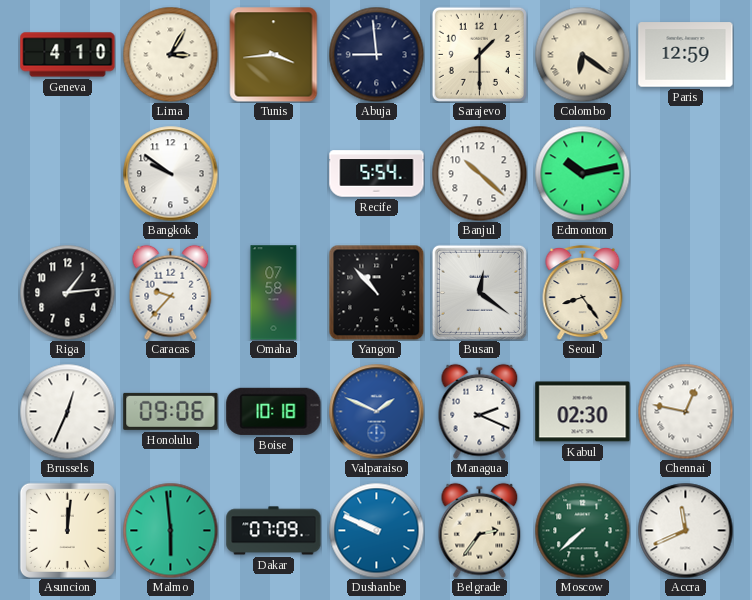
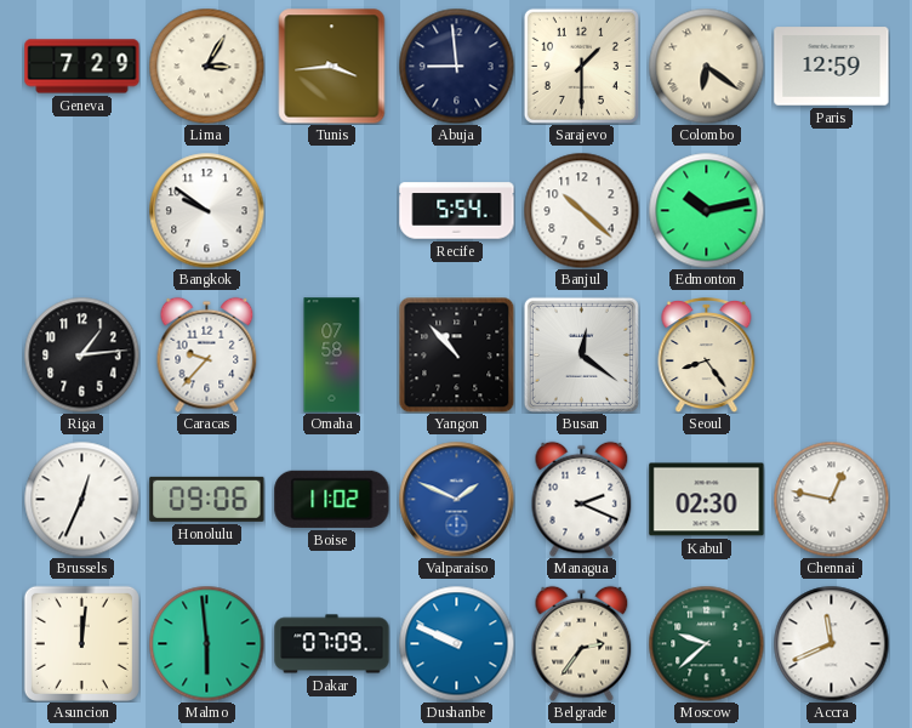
Geneva: 4:10 -> 7:29 (82, 67)
Boise: 10:18 -> 11:02 (332, 499)
Moscow: 7:38 -> 9:38 (706, 643)
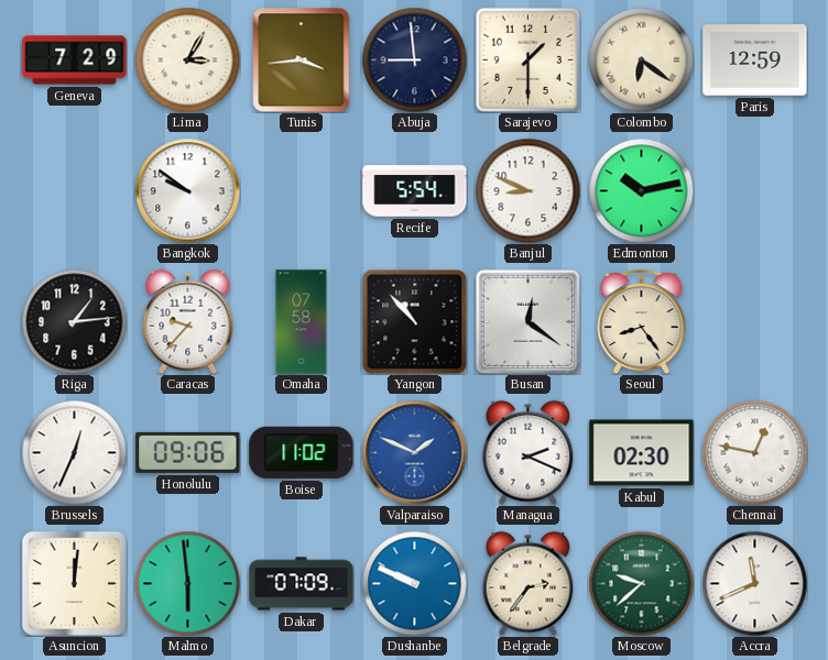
Banjul: 10:22 -> 8:49 (527, 190)
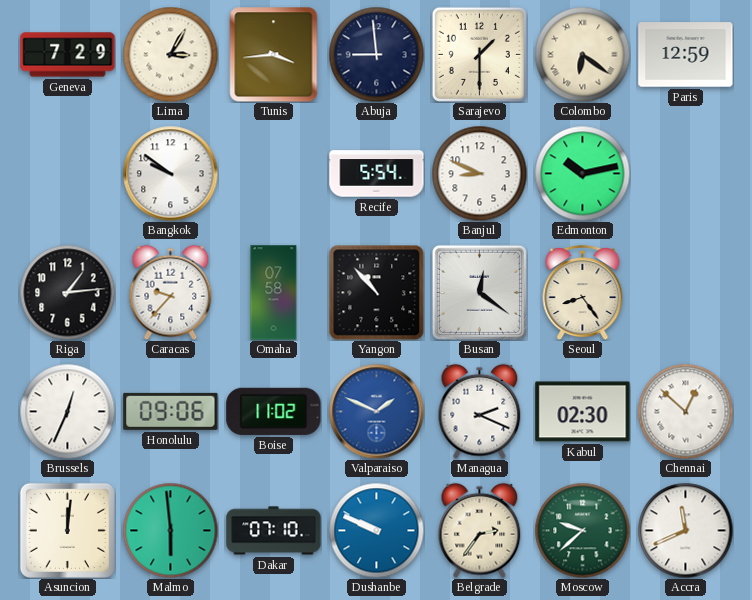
Chennai: 12:47 -> 12:52 (685, 411)
Dakar: 07:09 -> 07:10 (274, 531)
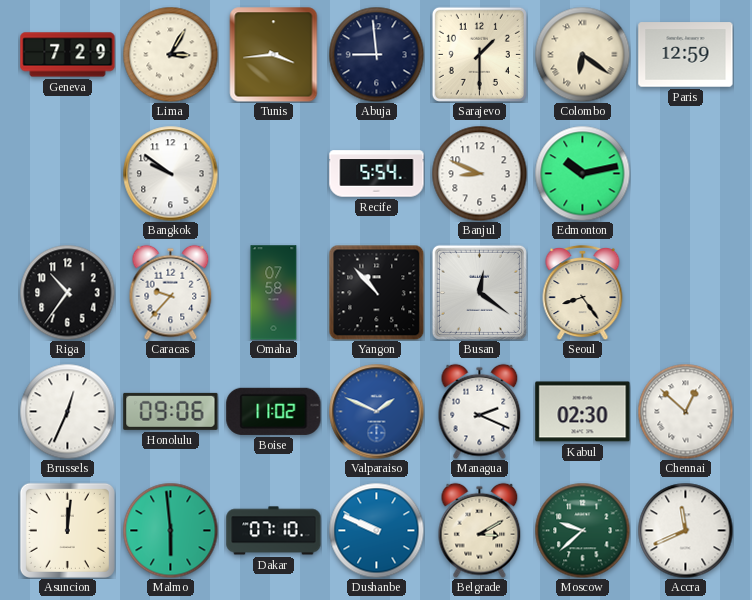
Riga: 1:14 -> 10:36 (67, 292)
Belgrade: 2:36 -> 3:10 (480, 530)
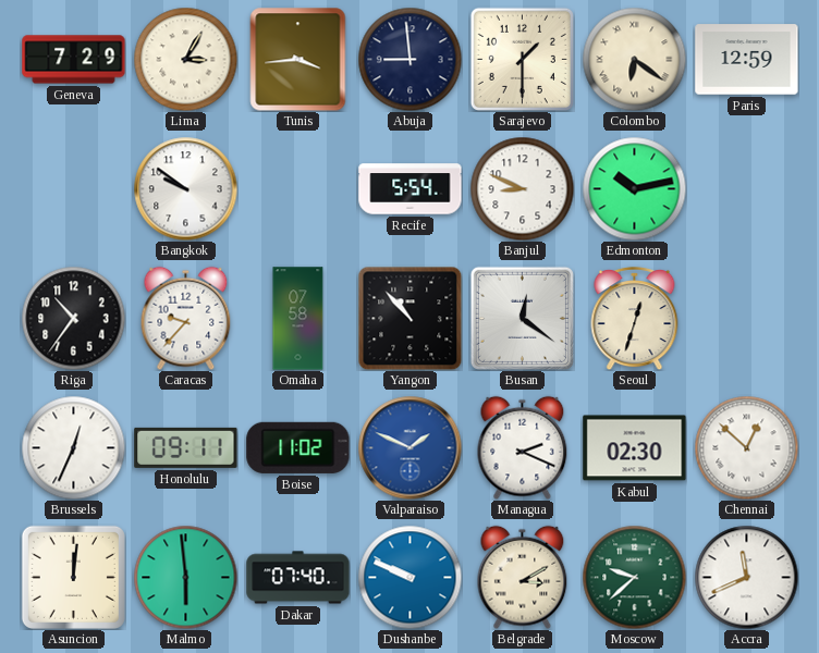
Seoul: 8:24 -> 12:33 (635, 318)
Honolulu: 09:06 -> 09:11 (186, 447)
Dakar: 07:10 -> 07:40 (298, 578)
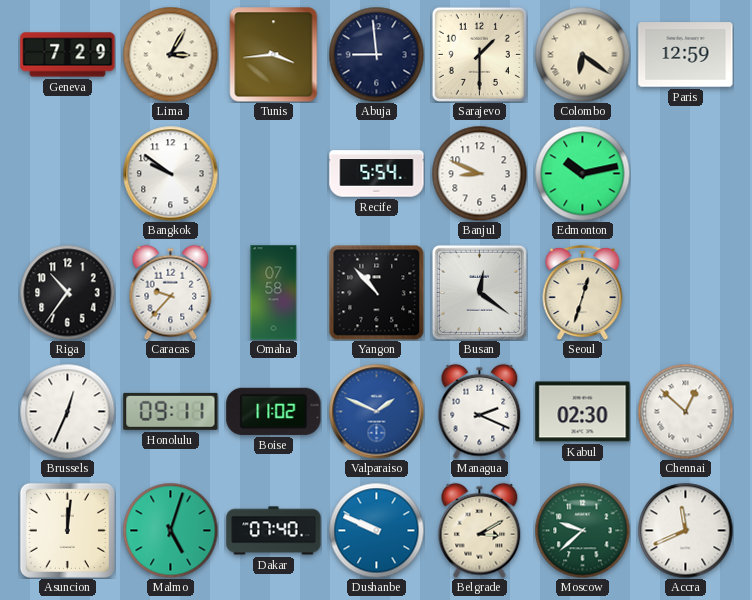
Malmo: 5:59 -> 5:03 (170, 530)
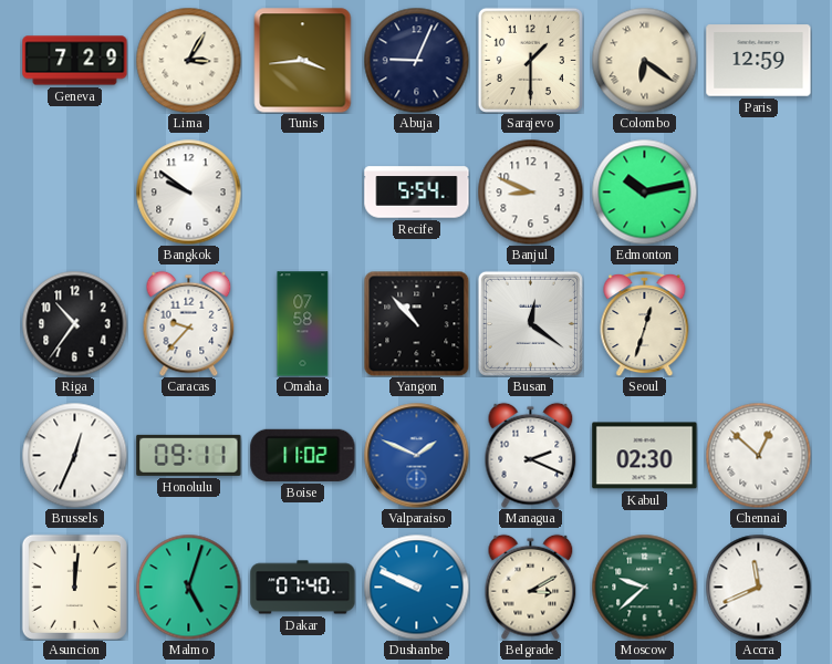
Abuja: 8:59 -> 9:04 (416, 60)
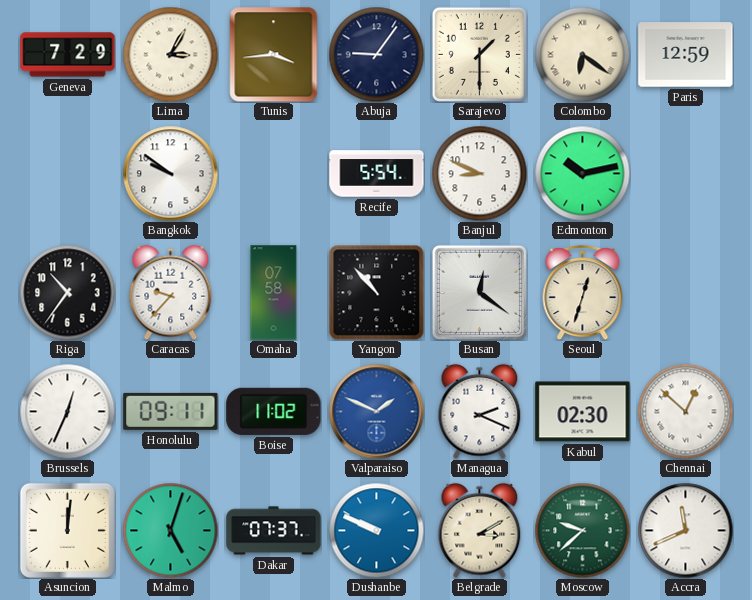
Abuja: 9:04 -> 9:06 (376, 54)
Dakar: 07:40 -> 07:37 (274, 531)
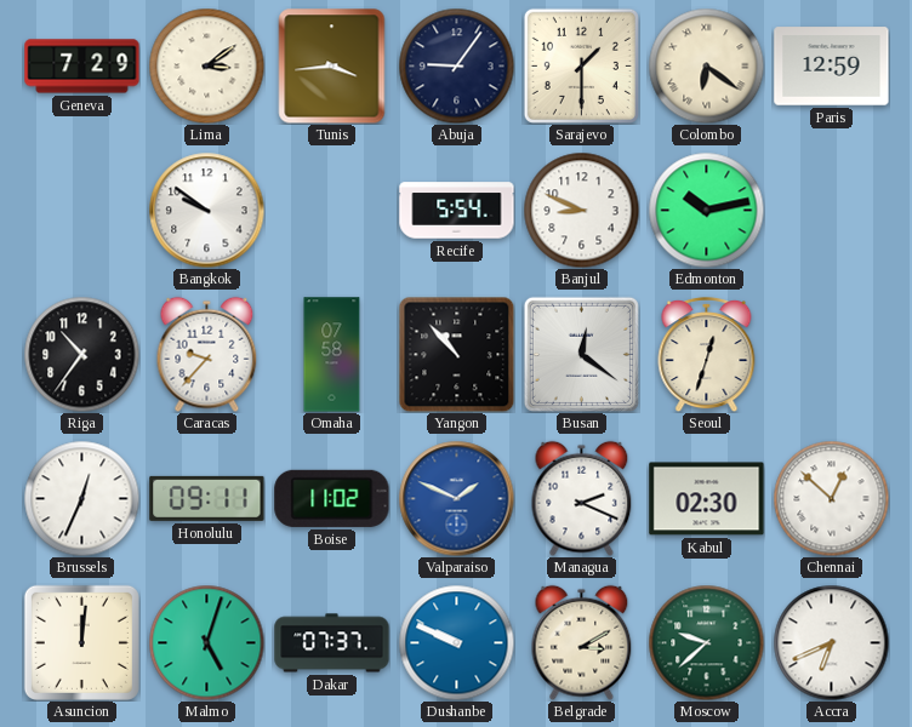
Lima: 3:05 -> 3:09 (206, 65)
Accra: 11:41 -> 6:41 (831, 642)
